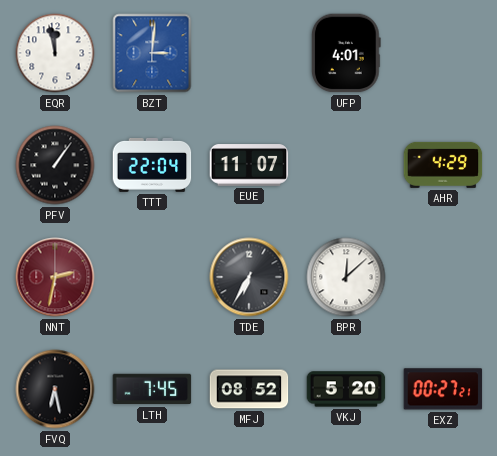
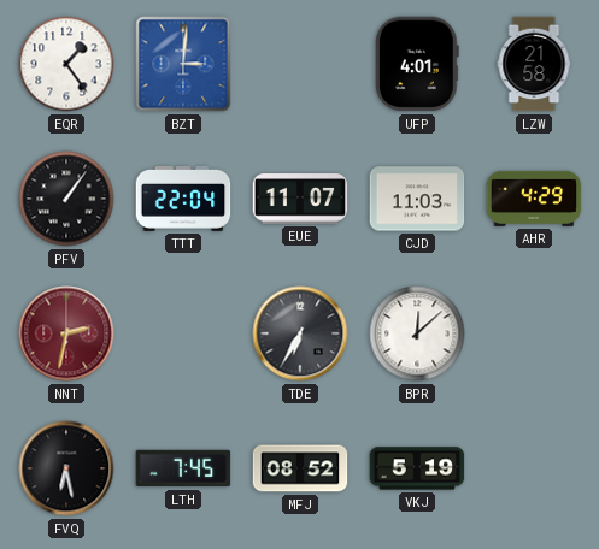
EQR: 11:58 -> 1:24 (66, 64)
LZW: none -> 21:58 (534, 64)
CJD: none -> 11:03 (417, 199)
VKJ: 5:20 -> 5:19 (417, 468)
EXZ: 00:27 -> none (443, 389)
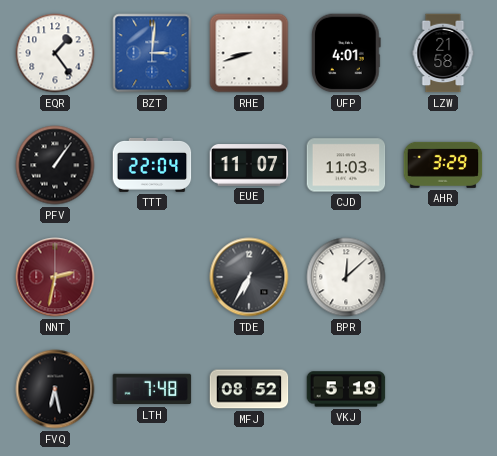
RHE: none -> 8:42 (249, 53)
AHR: 4:29 -> 3:29 (443, 165)
LTH: 7:45 -> 7:48 (152, 389)
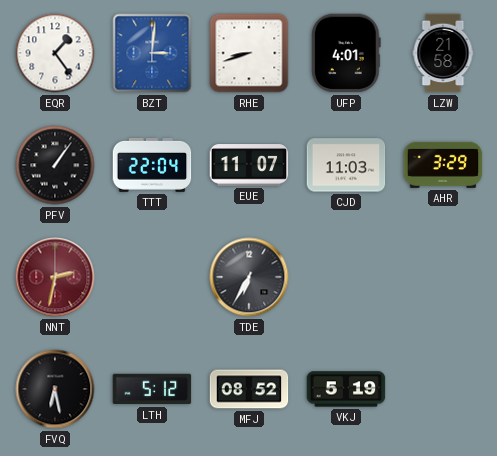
BPR: 12:08 -> none (346, 277)
LTH: 7:48 -> 5:12 (152, 389)
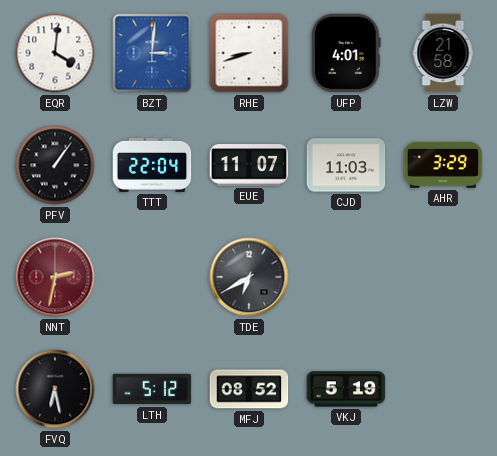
EQR: 1:24 -> 4:01 (55, 53)
TDE: 6:35 -> 6:40 (249, 277)
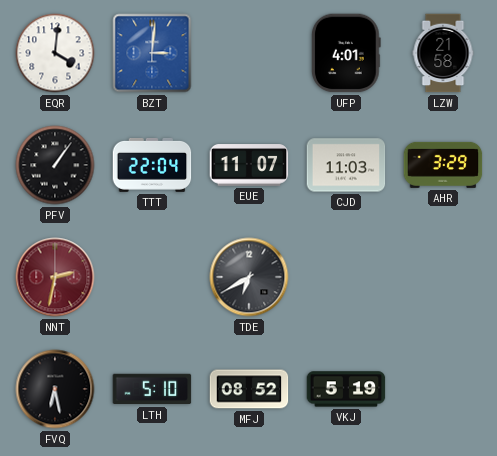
RHE: 8:42 -> none (249, 53)
LTH: 5:12 -> 5:10 (152, 389)
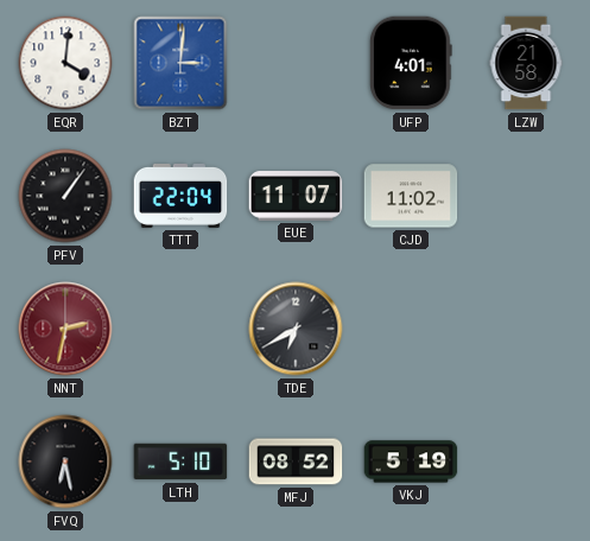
CJD: 11:03 -> 11:02 (411, 196)
AHR: 3:29 -> none (443, 165)
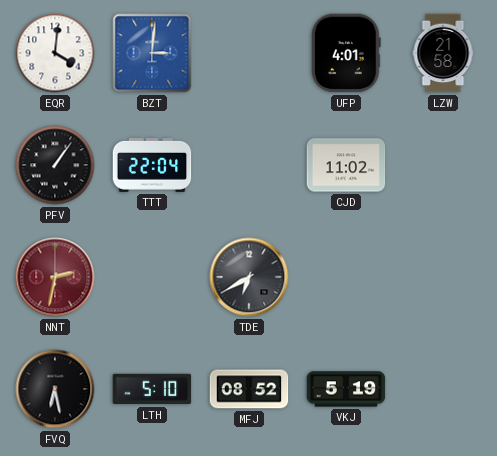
EUE: 11:07 -> none (296, 196)
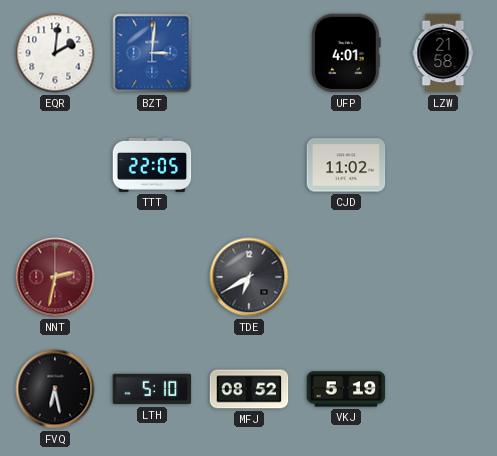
EQR: 4:01 -> 2:01 (55, 53)
PFV: 1:06 -> none (55, 165)
TTT: 22:04 -> 22:05 (152, 165)
